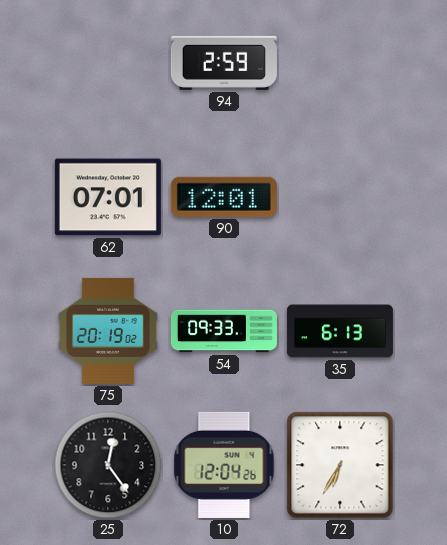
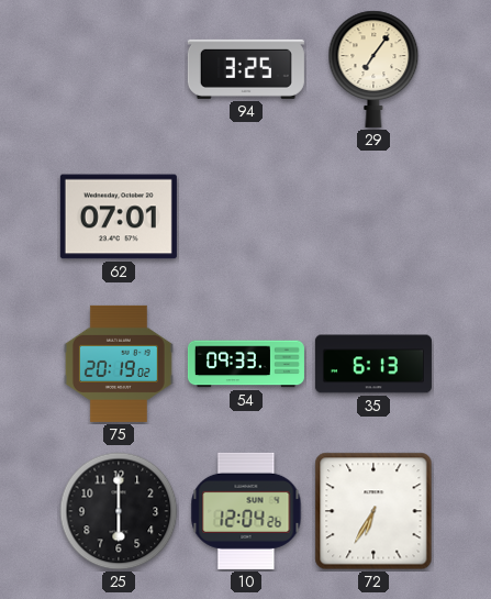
94: 2:59 -> 3:25 (246, 69)
29: none -> 7:06 (373, 69)
90: 12:01 -> none (224, 197)
25: 12:24 -> 6:00 (119, 511)
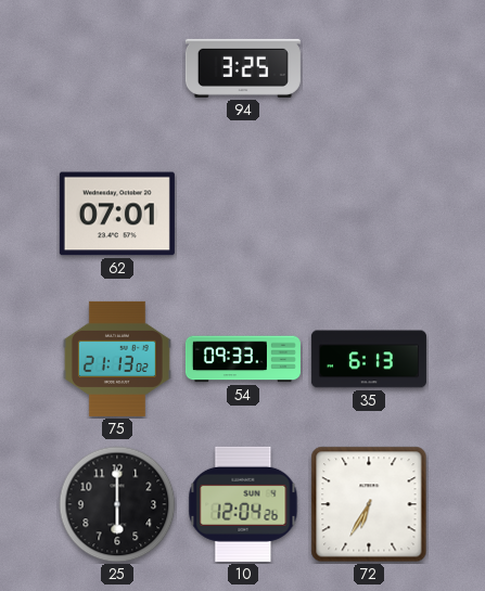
29: 7:06 -> none (373, 69)
75: 20:19 -> 21:13 (117, 359)
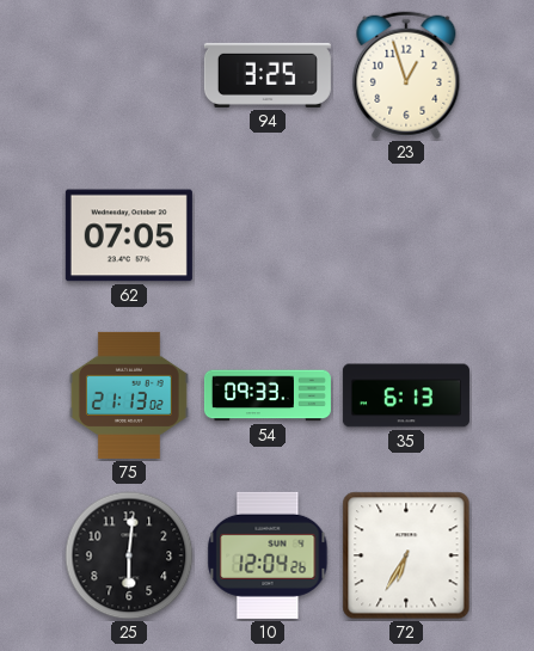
23: none -> 12:57 (406, 75)
62: 07:01 -> 07:05 (129, 235)
25: 6:00 -> 6:01 (129, 555)
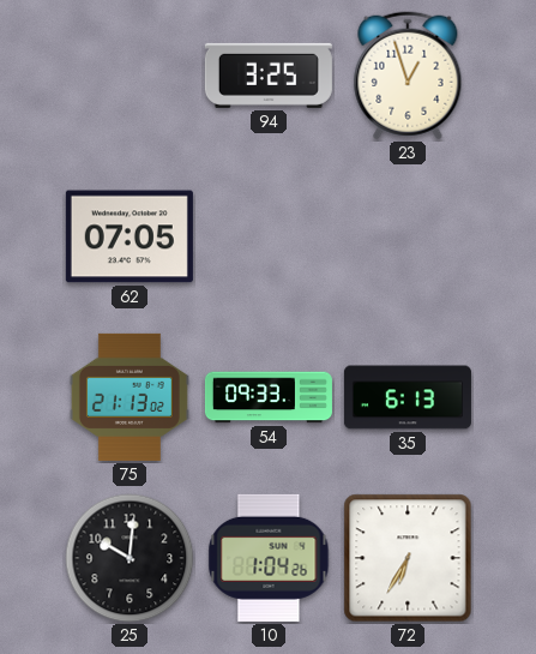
25: 6:01 -> 10:01 (130, 558)
10: 12:04 -> 1:04 (269, 558)
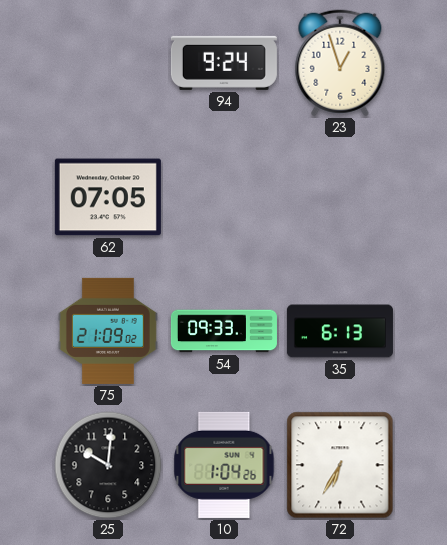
94: 3:25 -> 9:24 (224, 63)
75: 21:13 -> 21:09 (108, 331)
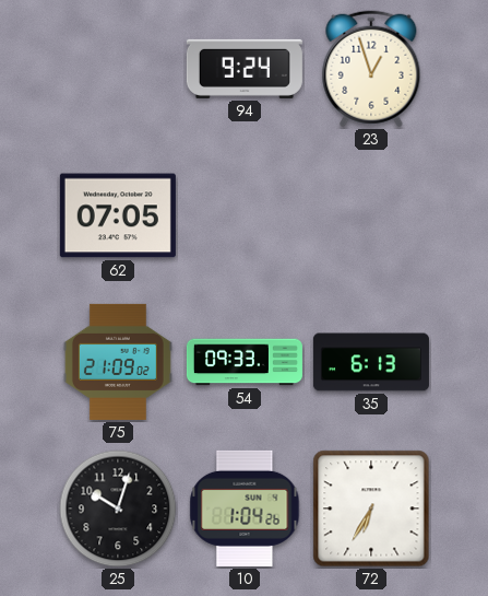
25: 10:01 -> 10:03 (118, 509)
